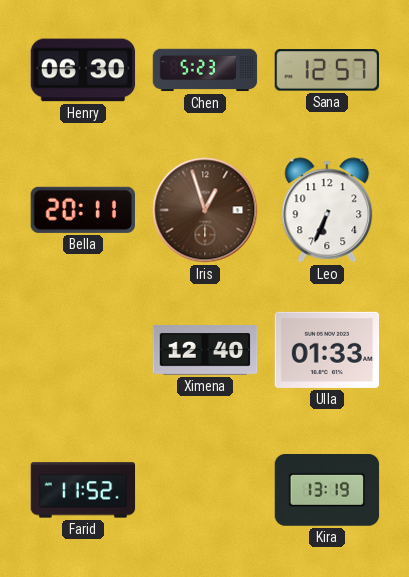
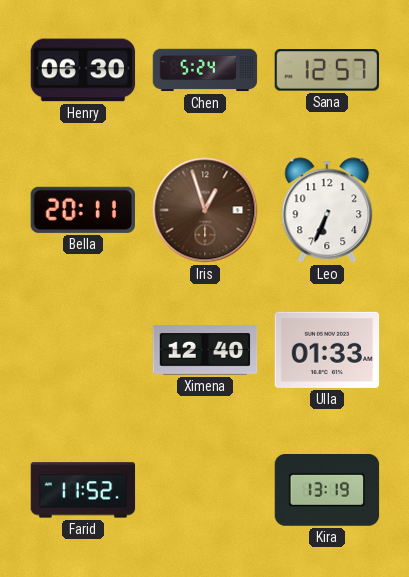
Chen: 5:23 -> 5:24 (205, 70)
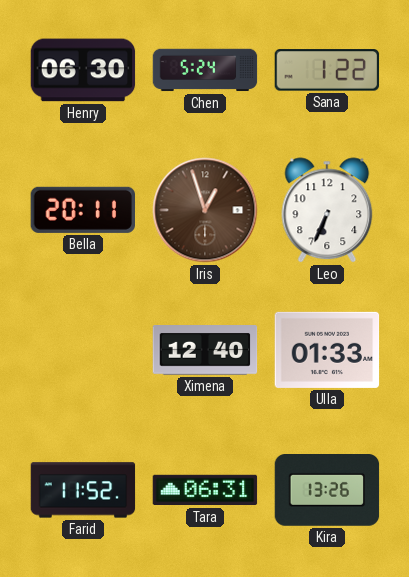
Sana: 12:57 -> 1:22 (327, 70)
Tara: none -> 06:31 (205, 490)
Kira: 13:19 -> 13:26 (327, 491)
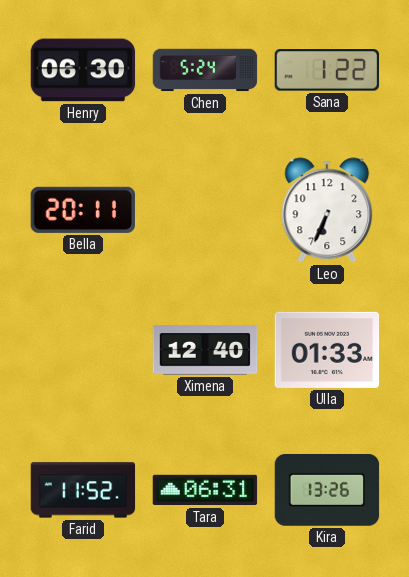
Iris: 12:57 -> none (205, 210)
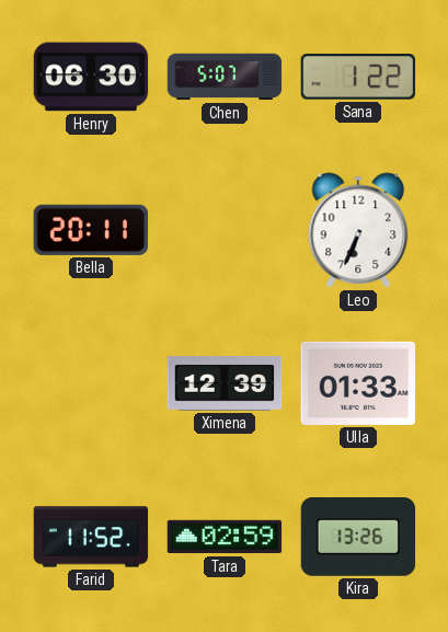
Chen: 5:24 -> 5:07 (225, 77)
Ximena: 12:40 -> 12:39 (225, 383)
Tara: 06:31 -> 02:59 (225, 537)
